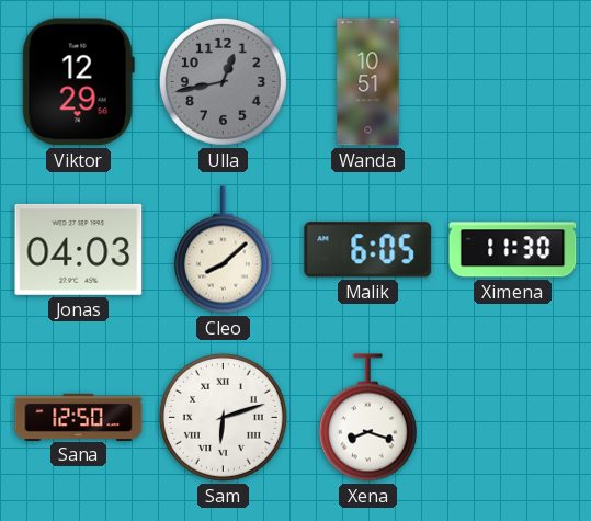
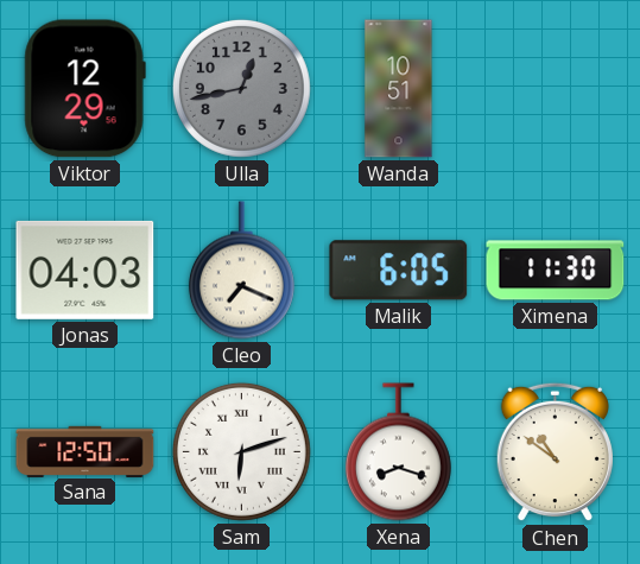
Cleo: 8:08 -> 7:19 (241, 271)
Chen: none -> 10:51 (555, 452)
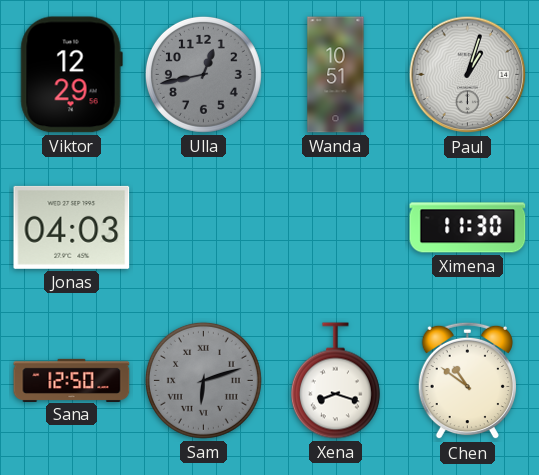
Paul: none -> 1:03 (468, 75)
Cleo: 7:19 -> none (241, 271)
Malik: 6:05 -> none (399, 271)
Sam dial: white -> grey (203, 380)
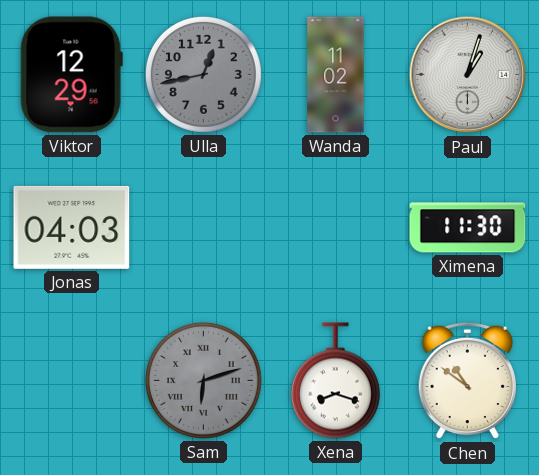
Wanda: 10:51 -> 11:02 (336, 75)
Sana: 12:50 -> none (72, 380)
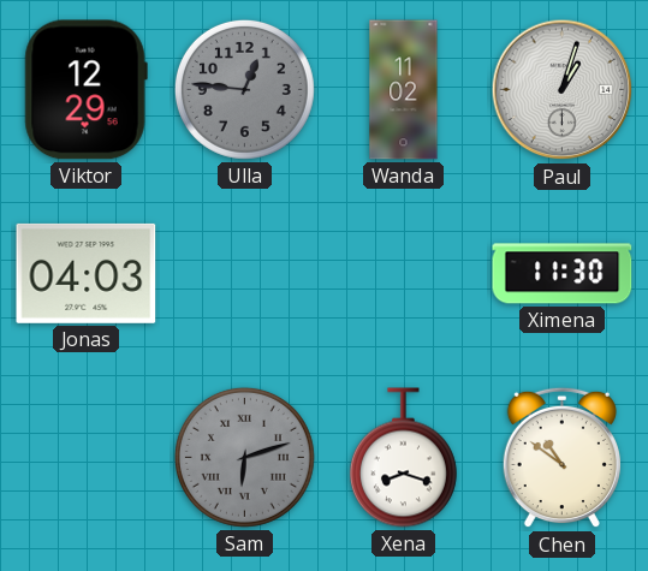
Ulla: 12:43 -> 12:46 (244, 89)
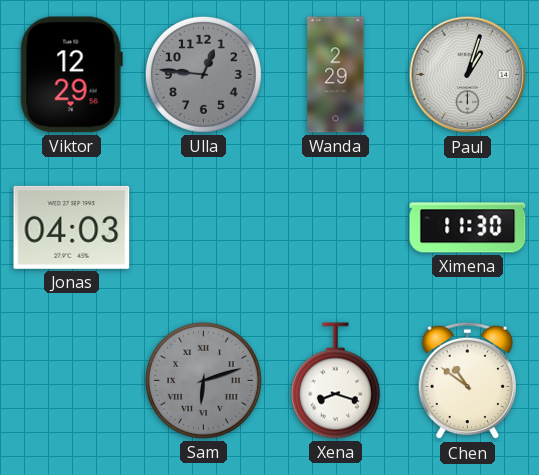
Wanda: 11:02 -> 2:29 (336, 75)
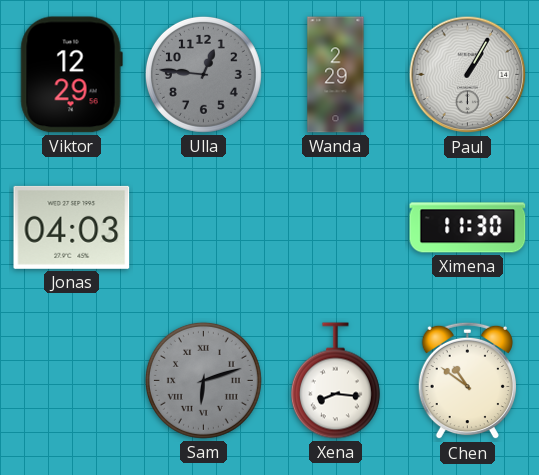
Paul: 1:03 -> 1:05 (468, 75)
Xena: 8:18 -> 8:16 (335, 381)
